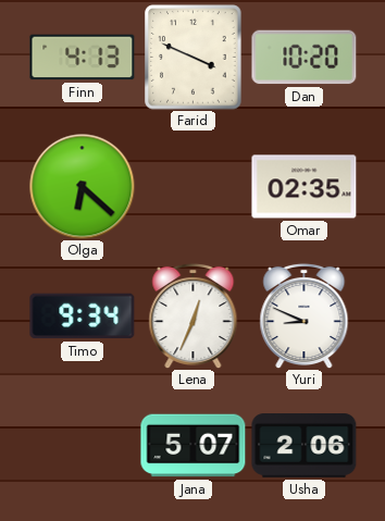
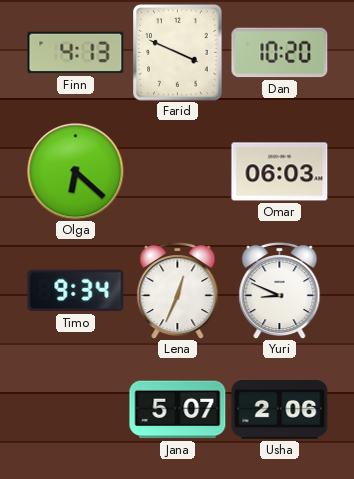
Omar: 02:35 -> 06:03 (280, 172)
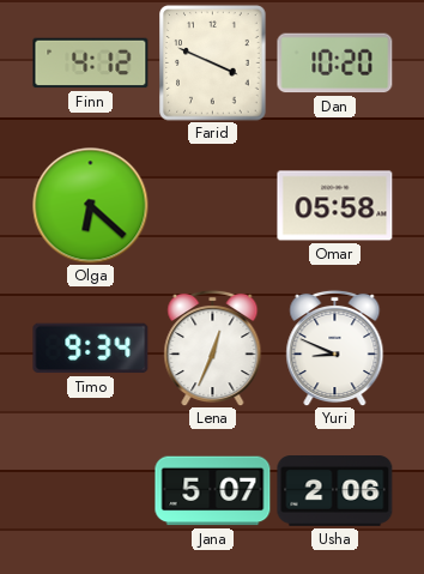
Finn: 4:13 -> 4:12 (91, 64)
Omar: 06:03 -> 05:58 (335, 206)
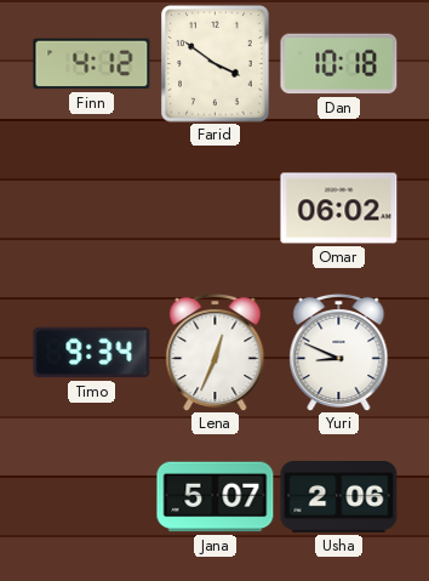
Farid: 3:49 -> 3:51 (216, 64)
Dan: 10:20 -> 10:18 (339, 64)
Olga: 6:22 -> none (91, 206)
Omar: 05:58 -> 06:02 (339, 209)
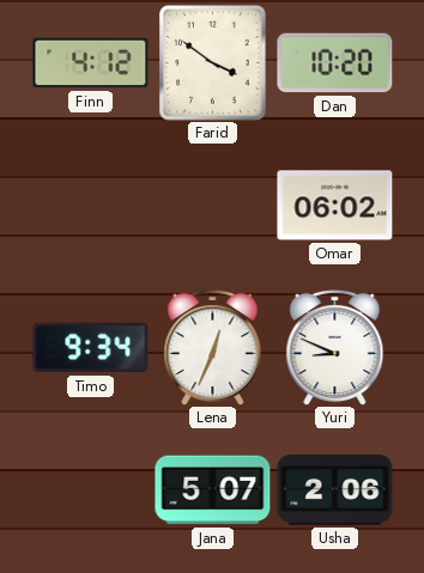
Dan: 10:18 -> 10:20 (335, 63)
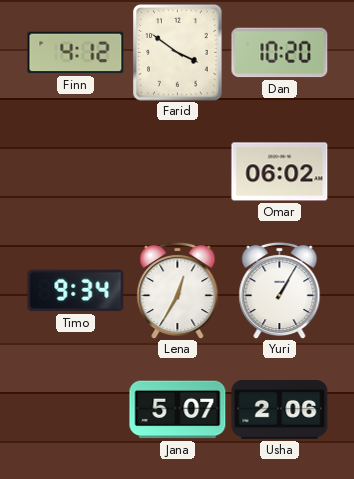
Lena: 12:34 -> 12:35 (178, 290)
Yuri: 8:49 -> 1:05 (280, 290)
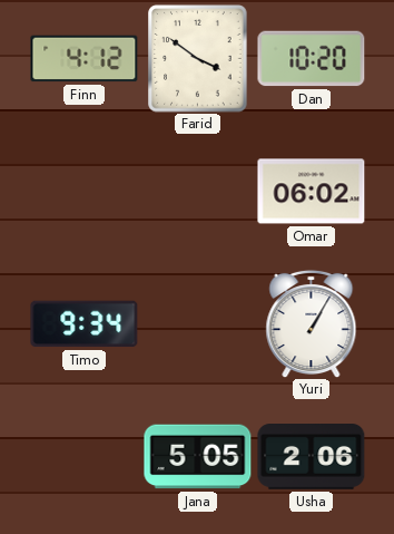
Lena: 12:35 -> none (178, 290)
Jana: 5:07 -> 5:05 (198, 457)
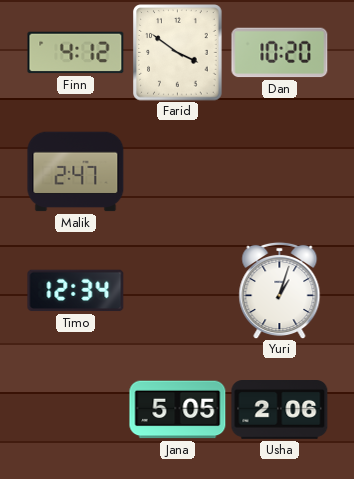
Malik: none -> 2:47 (76, 172)
Omar: 06:02 -> none (312, 192)
Timo: 9:34 -> 12:34 (76, 291)
Yuri: 1:05 -> 1:03 (280, 290)
